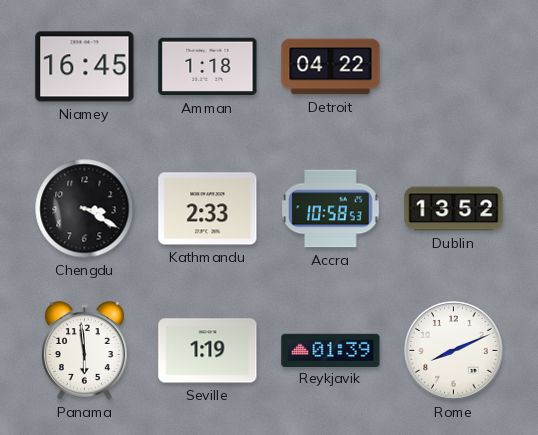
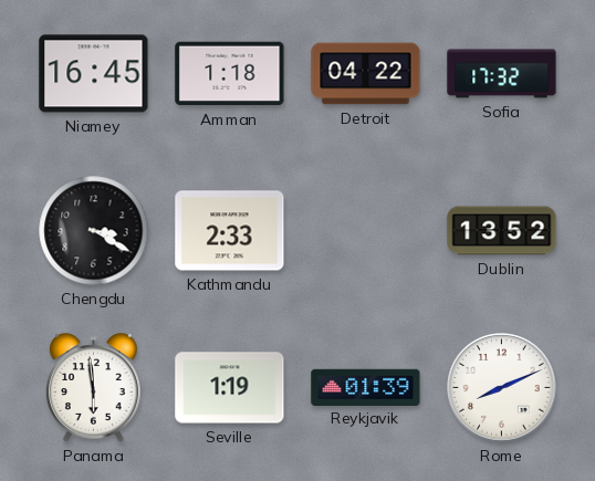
Sofia: none -> 17:32 (502, 74)
Accra: 10:58 -> none (331, 209)
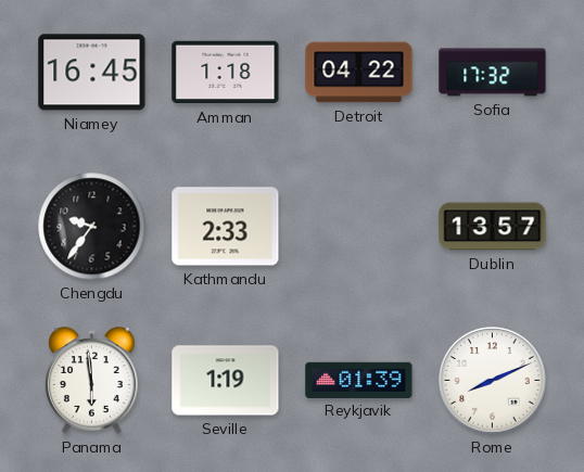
Chengdu: 3:20 -> 9:36 (92, 227)
Dublin: 13:52 -> 13:57 (493, 227)
